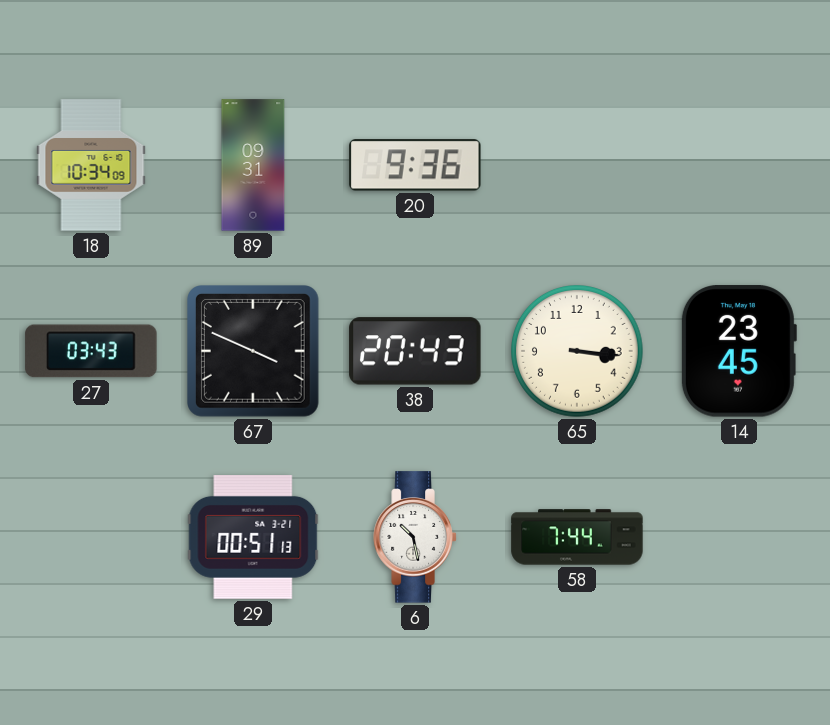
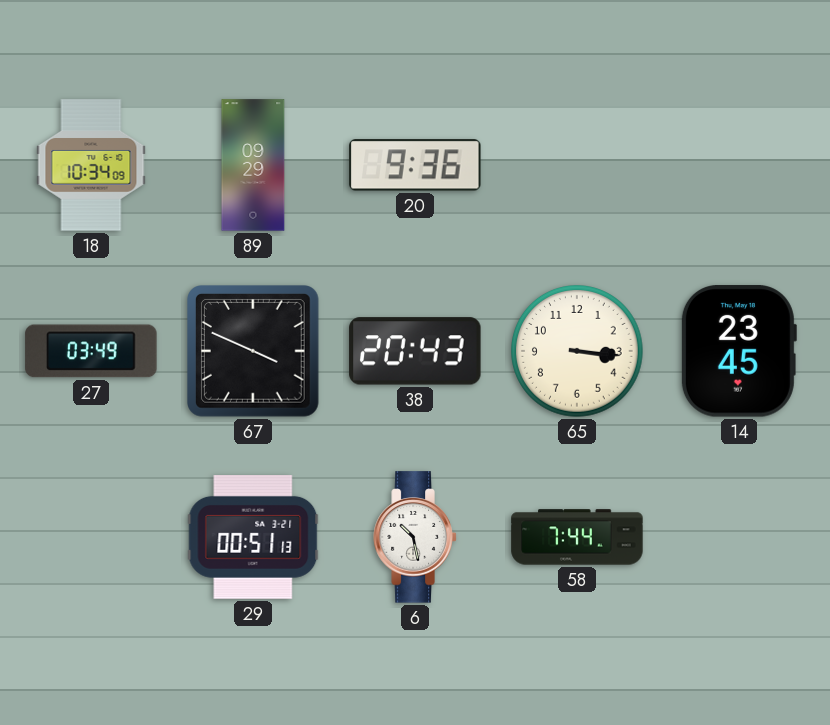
89: 09:31 -> 09:29 (253, 165)
27: 03:43 -> 03:49 (91, 351)
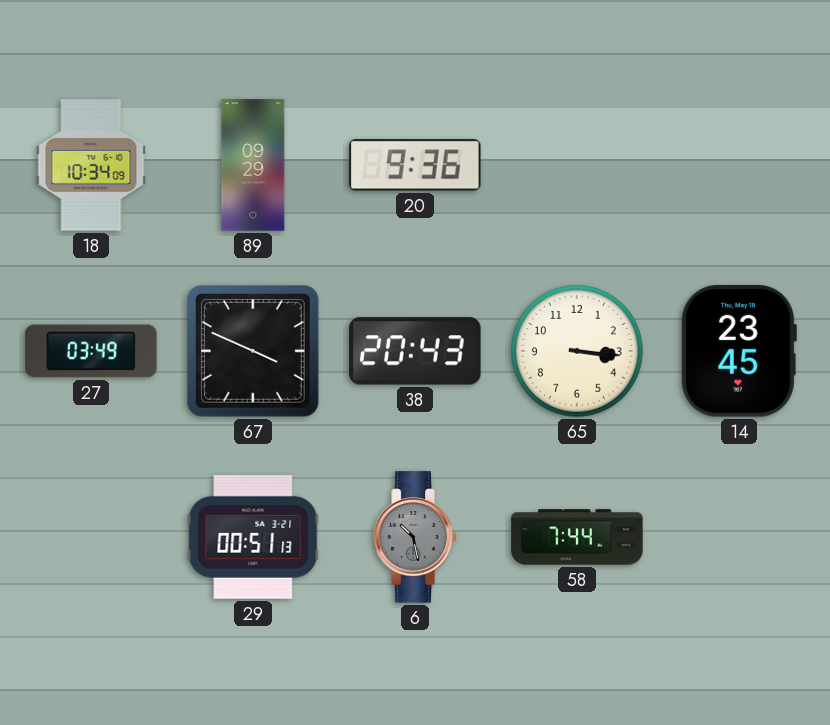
6 dial: white -> grey (415, 537)
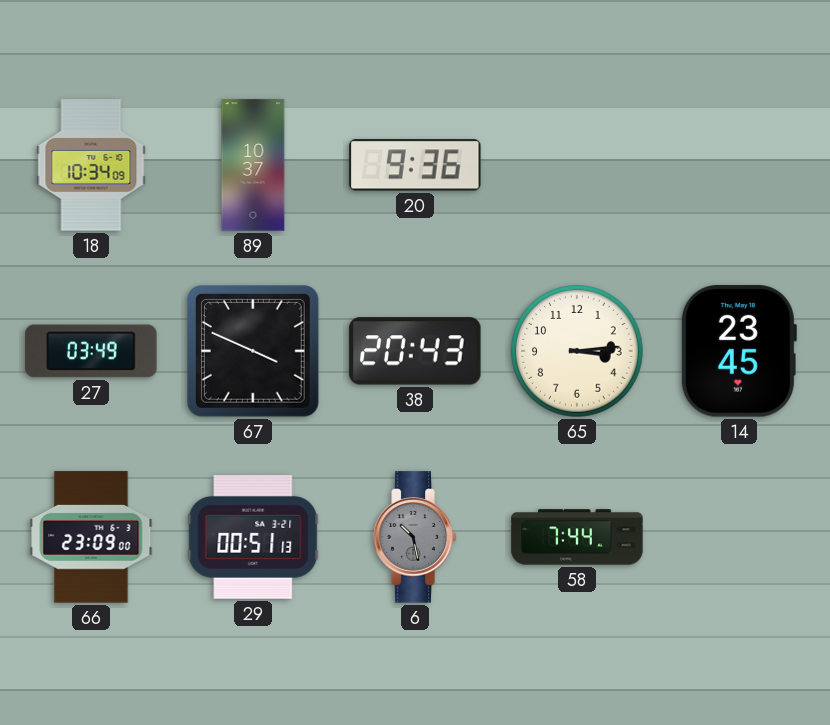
89: 09:29 -> 10:37 (253, 165)
65: 3:16 -> 3:14 (578, 352)
66: none -> 23:09 (91, 537)
